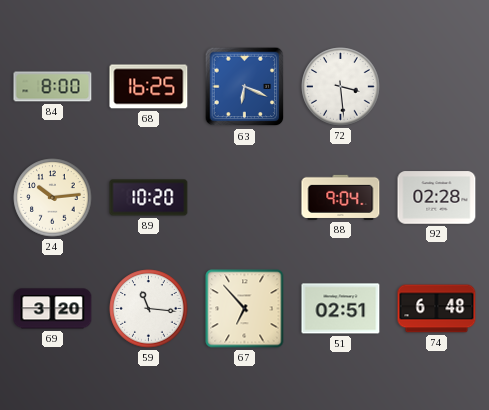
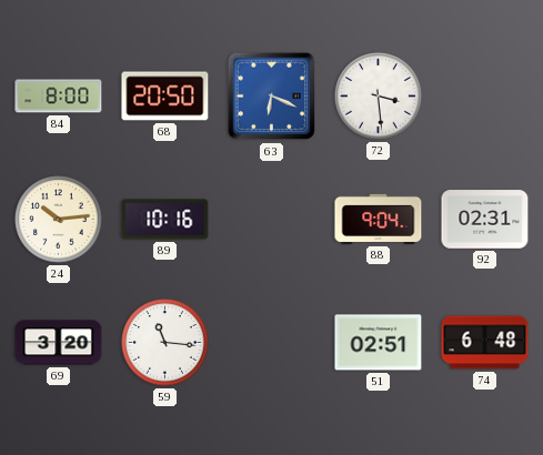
68: 16:25 -> 20:50 (165, 97)
89: 10:20 -> 10:16 (165, 220)
92: 02:28 -> 02:31 (485, 220)
67: 6:53 -> none (245, 309)
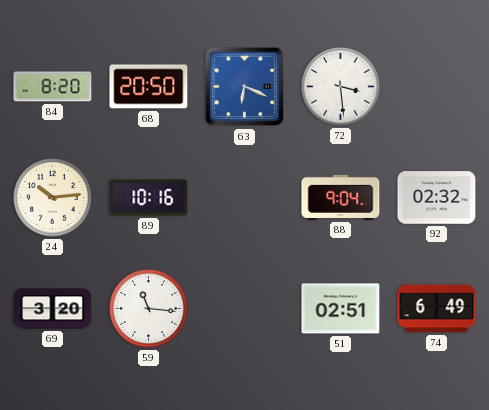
84: 8:00 -> 8:20 (53, 87)
92: 02:31 -> 02:32 (437, 198)
74: 6:48 -> 6:49 (437, 309)
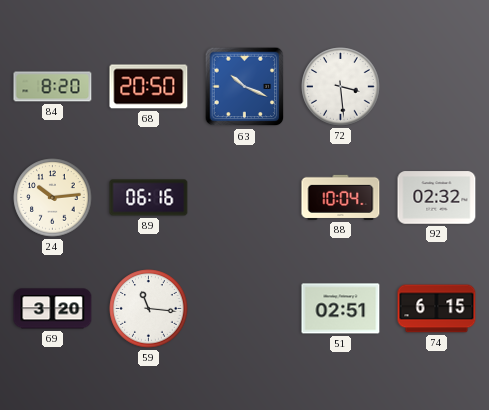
63: 6:19 -> 10:19 (245, 87)
89: 10:16 -> 06:16 (149, 198)
88: 9:04 -> 10:04 (341, 197)
74: 6:49 -> 6:15 (437, 309)
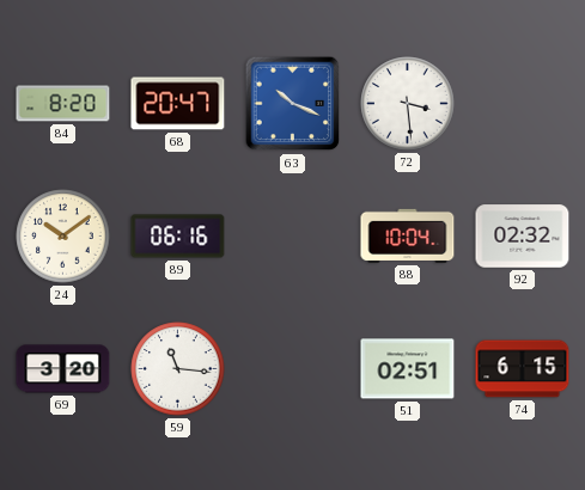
68: 20:50 -> 20:47 (178, 104)
24: 10:14 -> 10:09 (63, 237)
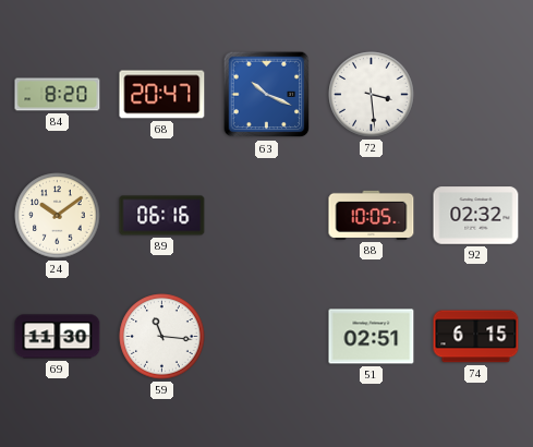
88: 10:04 -> 10:05 (372, 215)
69: 3:20 -> 11:30 (58, 337)
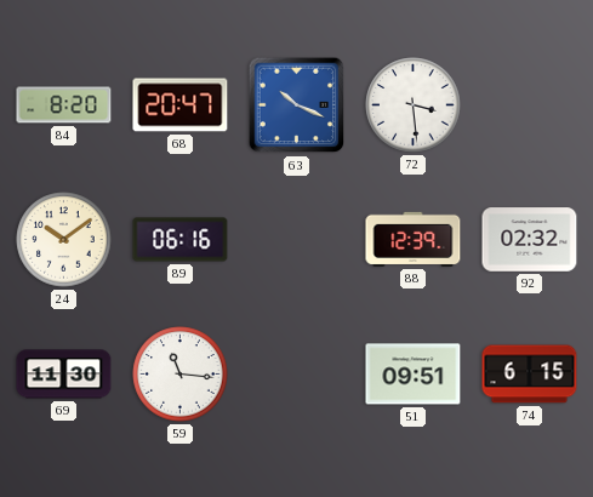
88: 10:05 -> 12:39 (414, 239)
51: 02:51 -> 09:51 (414, 375)
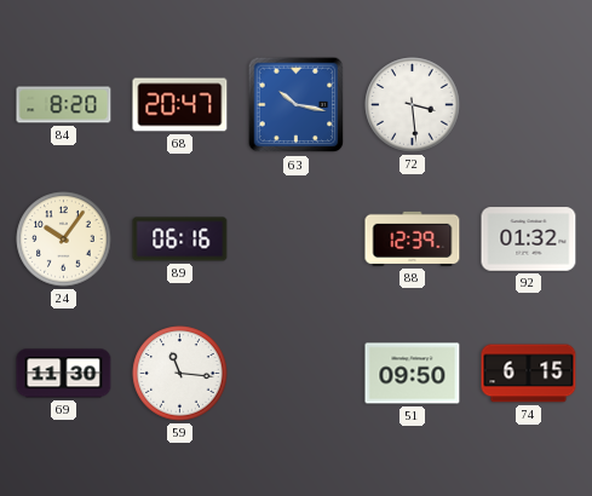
63: 10:19 -> 10:17 (297, 105)
24: 10:09 -> 10:06 (64, 240)
92: 02:32 -> 01:32 (529, 240)
51: 09:51 -> 09:50 (413, 374)
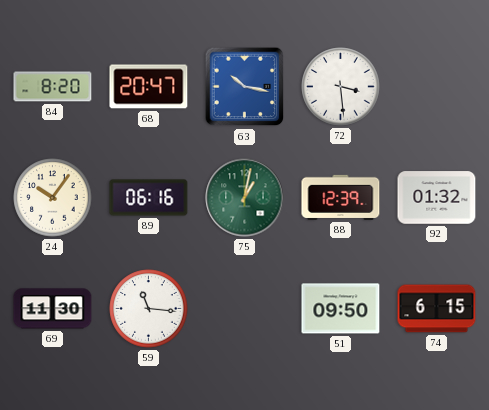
75: none -> 1:02 (245, 198)
